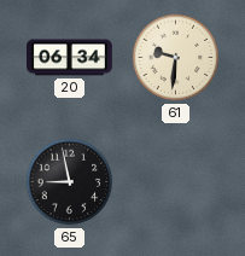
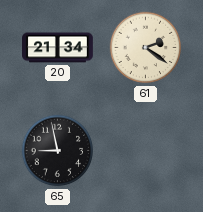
20: 06:34 -> 21:34 (58, 48)
61: 9:31 -> 2:21 (146, 48)
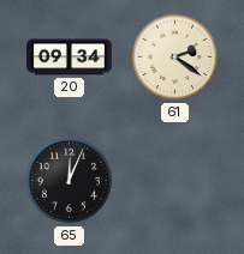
20: 21:34 -> 09:34 (70, 58)
65: 8:58 -> 12:04 (70, 181)
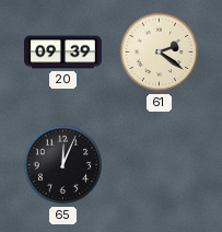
20: 09:34 -> 09:39 (63, 53)
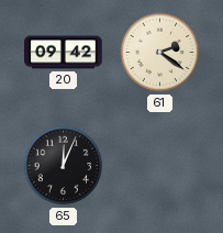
20: 09:39 -> 09:42 (64, 53)
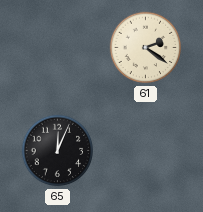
20: 09:42 -> none (64, 53)
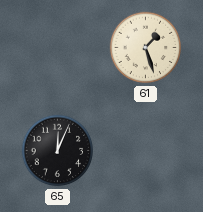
61: 2:21 -> 1:27 (146, 48)
